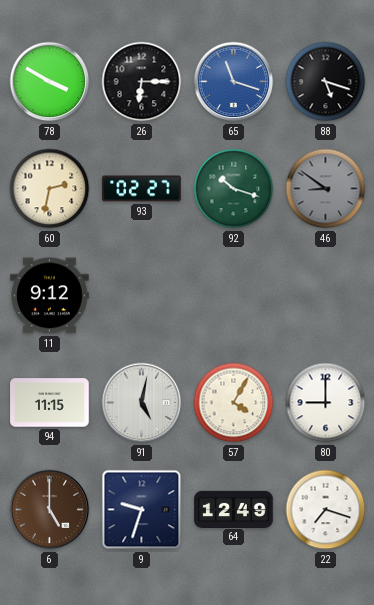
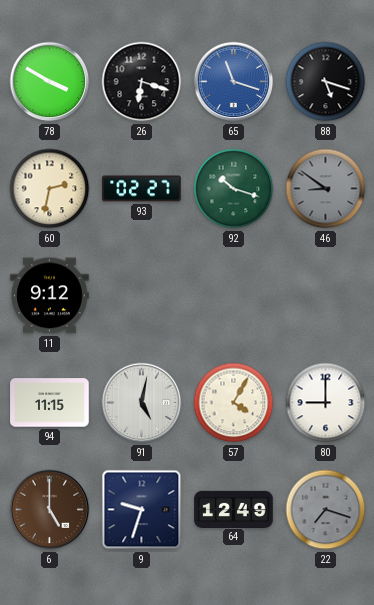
26: 6:15 -> 6:18 (142, 82)
22 dial: white -> grey (326, 510)
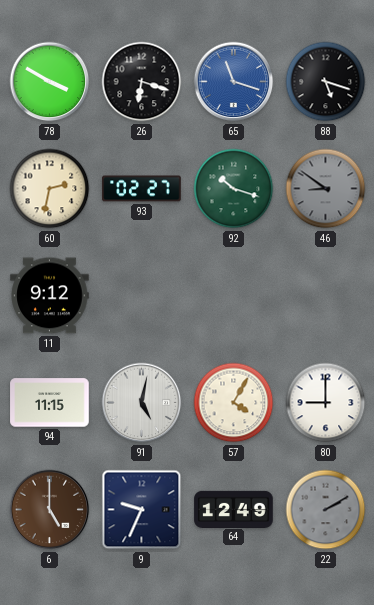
9: 9:33 -> 9:34 (142, 510)
22: 7:18 -> 2:10 (326, 510)
